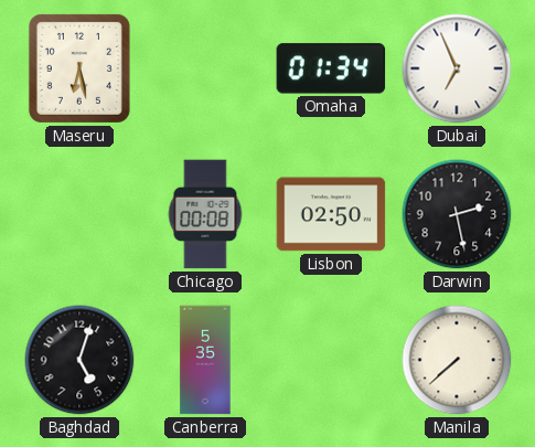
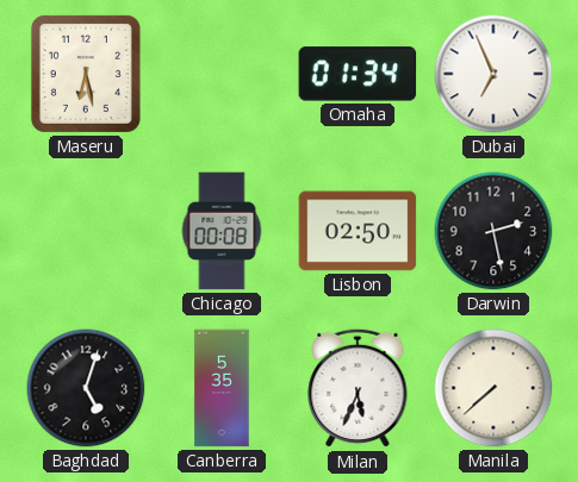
Milan: none -> 5:34 (358, 388)
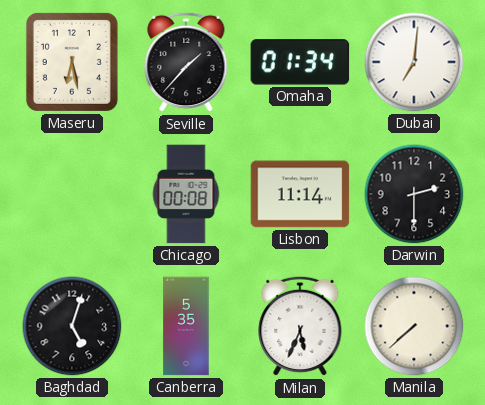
Seville: none -> 1:37 (186, 62)
Dubai: 6:56 -> 7:01 (414, 62)
Lisbon: 02:50 -> 11:14 (300, 194)
Darwin: 2:28 -> 2:30 (414, 194)
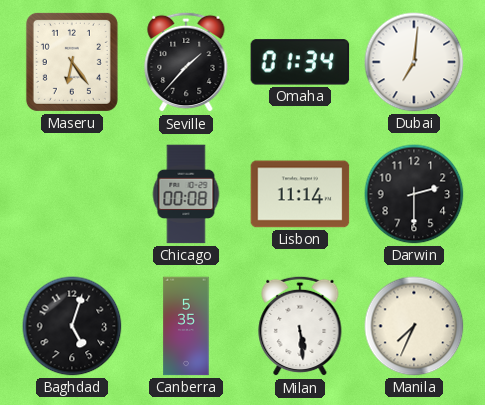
Maseru: 6:28 -> 6:24 (72, 62)
Milan: 5:34 -> 5:29 (300, 326)
Manila: 7:38 -> 7:34 (414, 326)
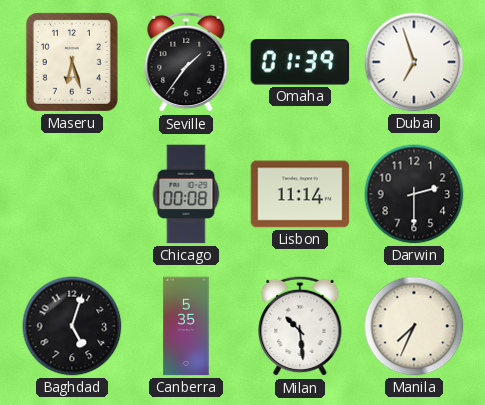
Maseru: 6:24 -> 6:27 (72, 62)
Seville: 1:37 -> 1:36 (186, 62)
Omaha: 01:34 -> 01:39 (300, 62)
Dubai: 7:01 -> 6:57 (414, 62)
Milan: 5:29 -> 10:29 (300, 326)
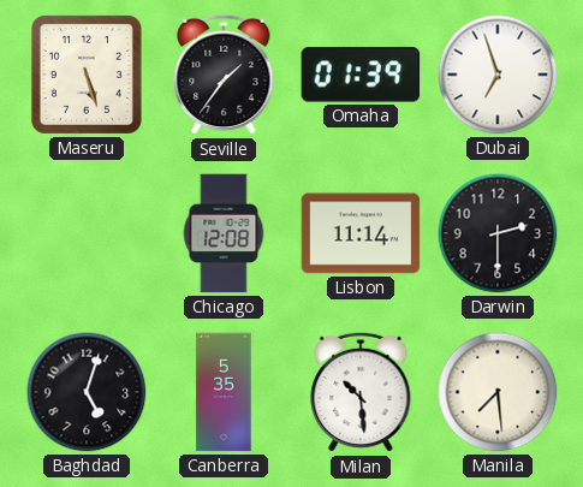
Maseru: 6:27 -> 5:27 (87, 75)
Chicago: 00:08 -> 12:08 (224, 233)
Manila: 7:34 -> 7:29 (498, 392)
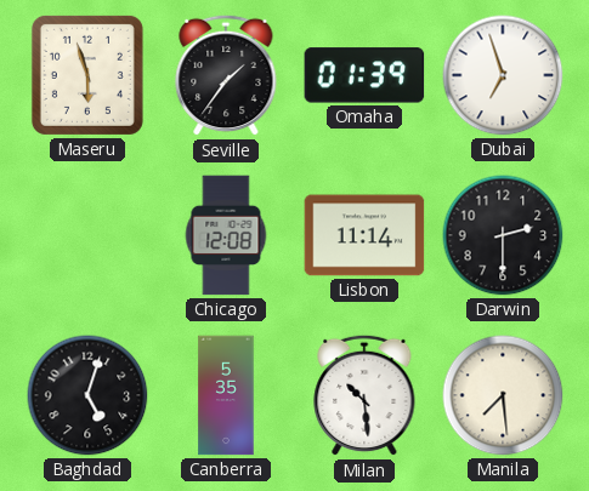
Maseru: 5:27 -> 5:57 (87, 75)
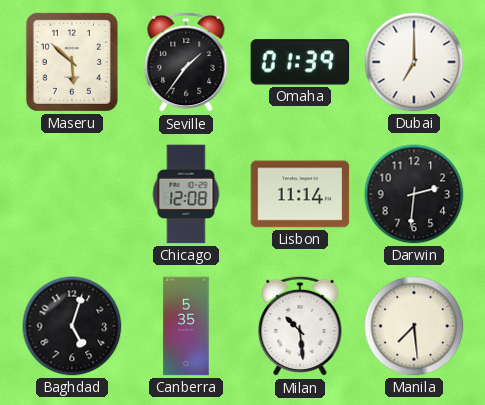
Maseru: 5:57 -> 5:52 (72, 62)
Dubai: 6:57 -> 7:00 (414, 62)
Darwin: 2:30 -> 2:31 (414, 194)
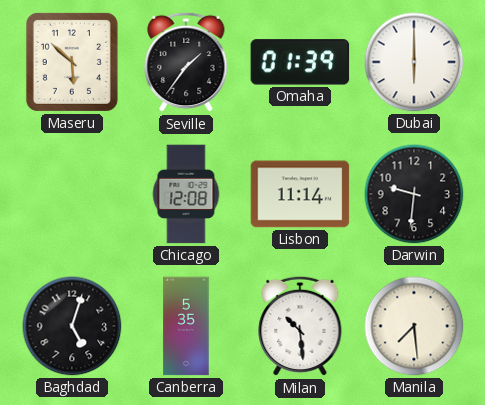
Dubai: 7:00 -> 6:00 (414, 62)
Darwin: 2:31 -> 9:31 (414, 194)
